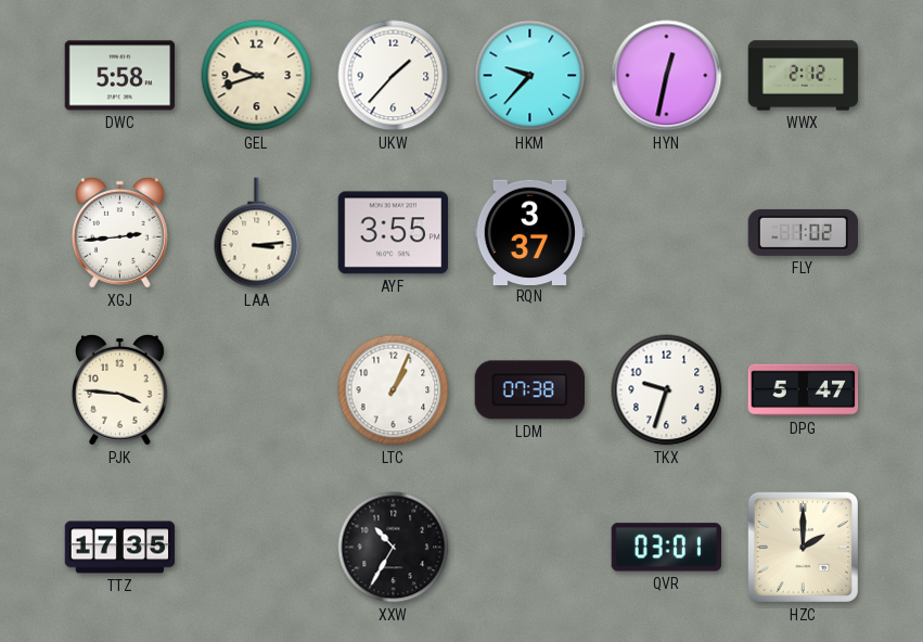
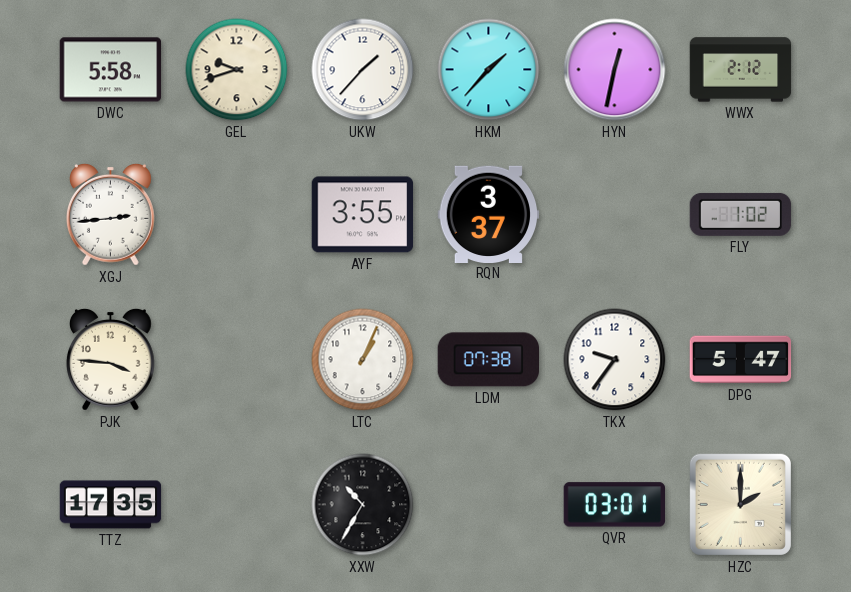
HKM: 9:37 -> 1:37 (489, 70)
LAA: 3:14 -> none (257, 233)
TKX: 9:33 -> 9:36 (615, 360)
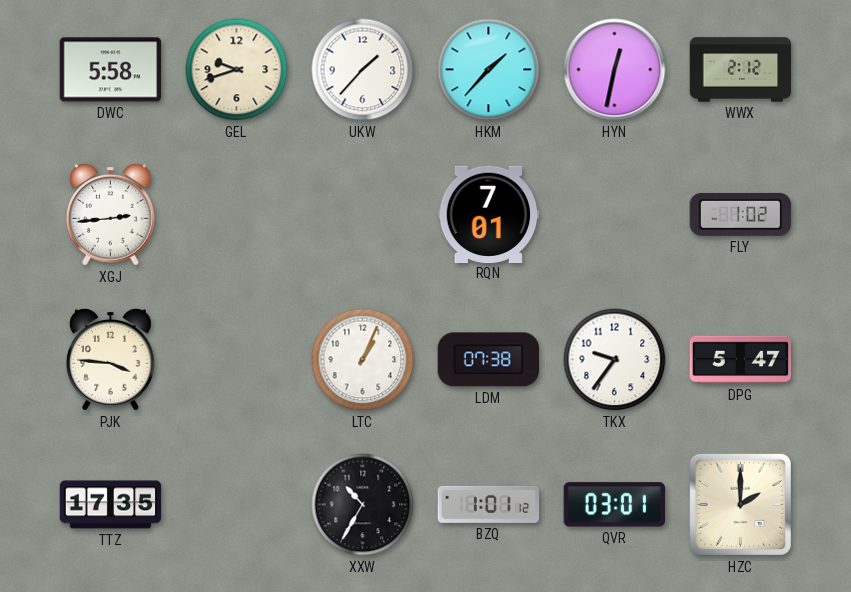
AYF: 3:55 -> none (363, 215)
RQN: 3:37 -> 7:01 (489, 214)
BZQ: none -> 1:01 (489, 504)
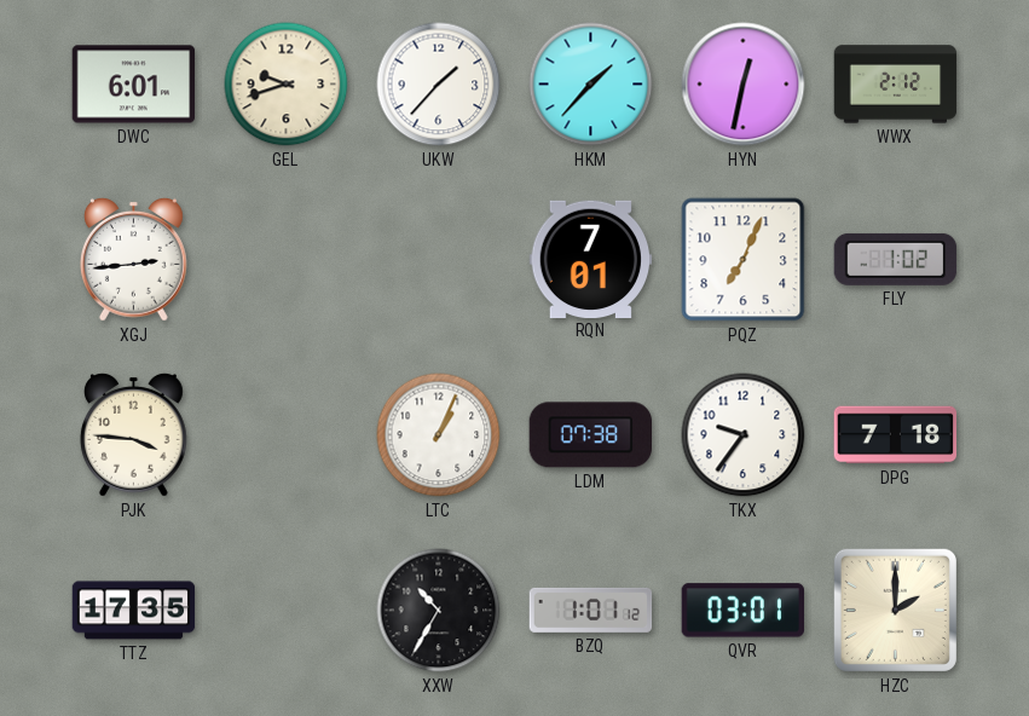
DWC: 5:58 -> 6:01 (134, 85)
PQZ: none -> 7:04 (744, 260)
DPG: 5:47 -> 7:18 (896, 435)
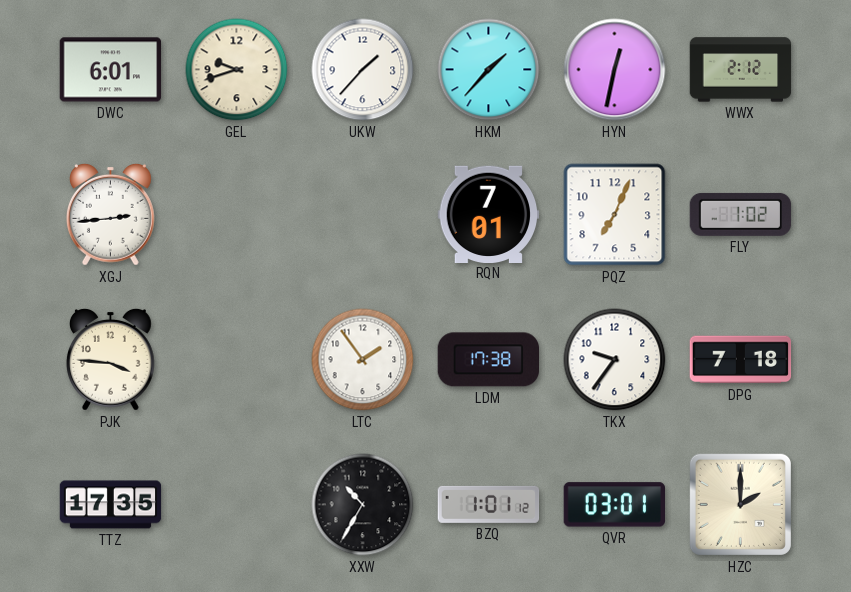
LTC: 1:04 -> 1:54 (363, 360)
LDM: 07:38 -> 17:38 (489, 360)
